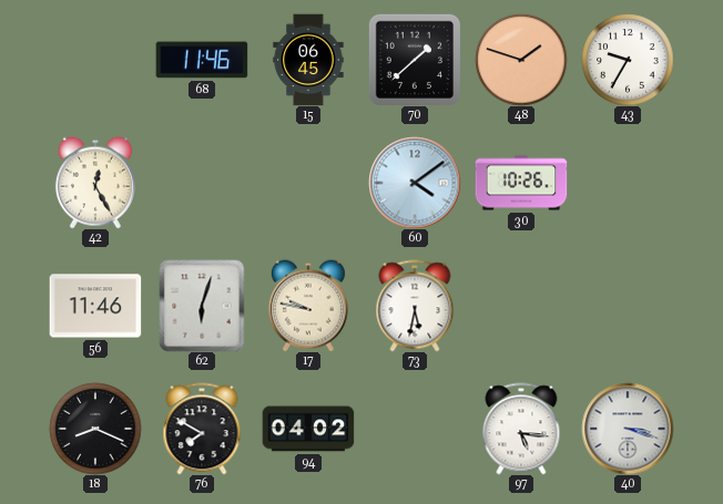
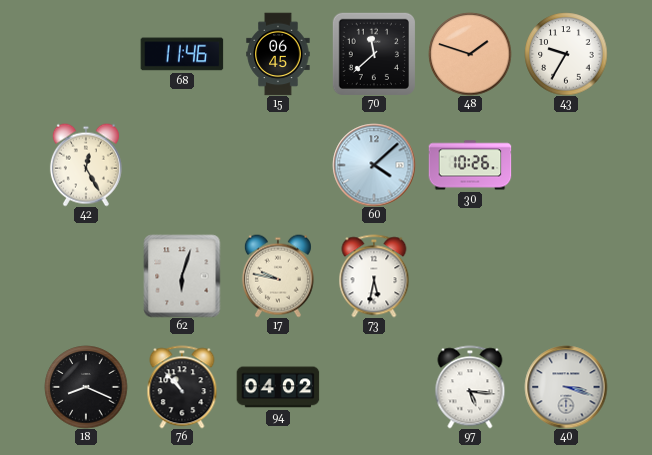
70: 1:38 -> 11:38 (374, 54)
60: 4:09 -> 4:08 (374, 165)
56: 11:46 -> none (95, 306)
76: 7:50 -> 10:53 (182, 387)
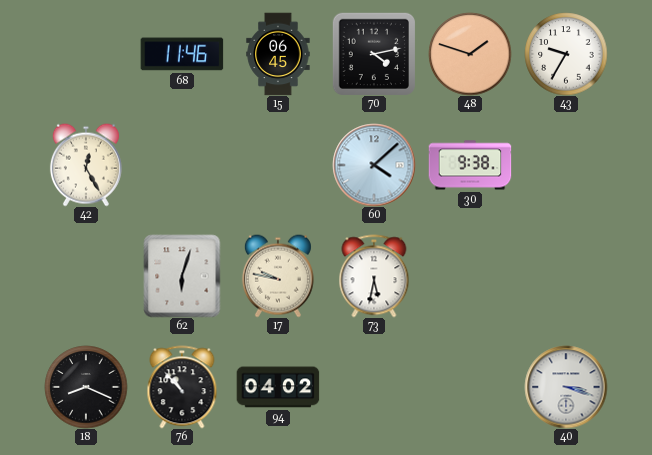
70: 11:38 -> 4:13 (374, 54)
30: 10:26 -> 9:38 (470, 165)
97: 5:16 -> none (470, 387)
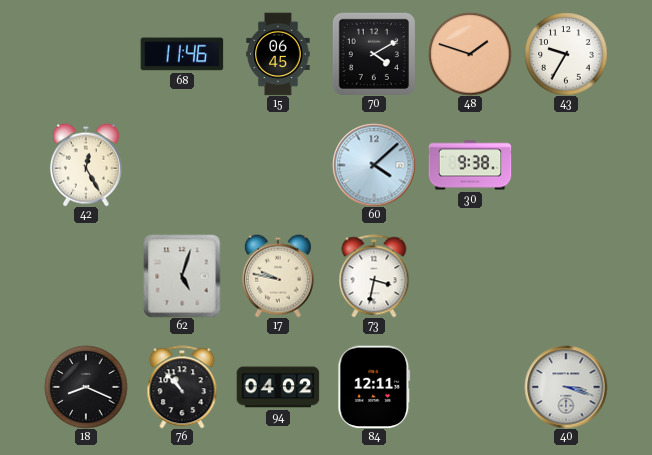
70: 4:13 -> 4:10 (374, 54)
62: 6:03 -> 5:03 (182, 276)
73: 5:32 -> 3:32 (374, 276)
84: none -> 12:11 (374, 387)
